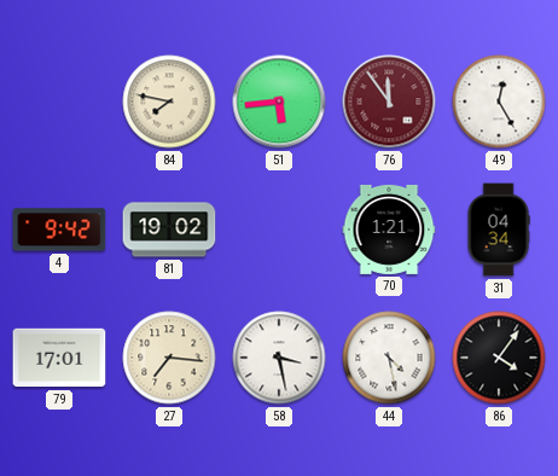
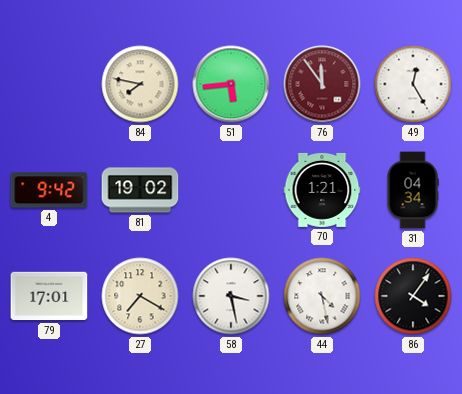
27: 7:16 -> 7:20 (140, 296)
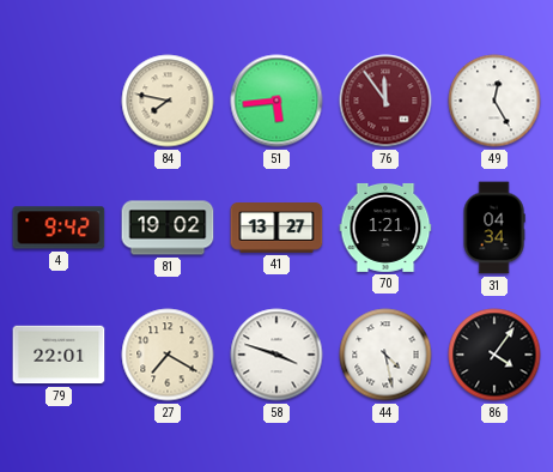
41: none -> 13:27 (276, 228)
79: 17:01 -> 22:01 (59, 355)
58: 3:28 -> 3:48 (276, 355)
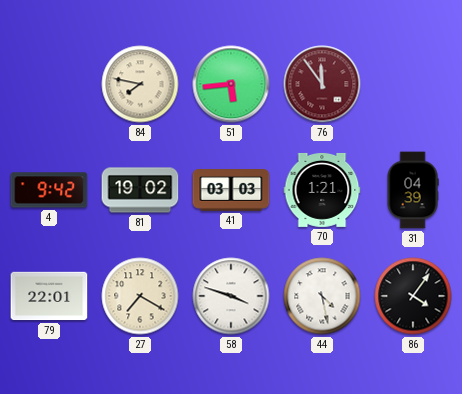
49: 12:25 -> none (494, 101)
41: 13:27 -> 03:03 (231, 190)
31: 04:34 -> 04:39 (413, 190)
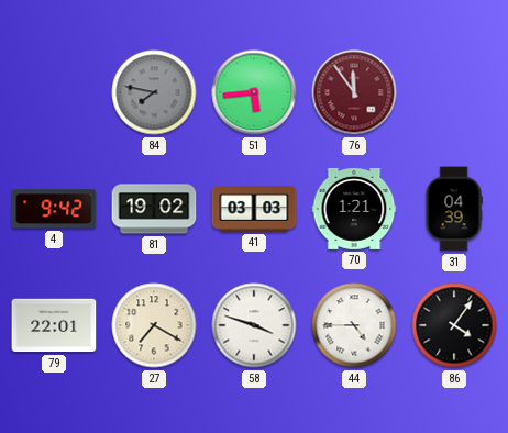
84 dial: cream -> grey (154, 92)
44: 4:28 -> 4:45 (354, 325)
